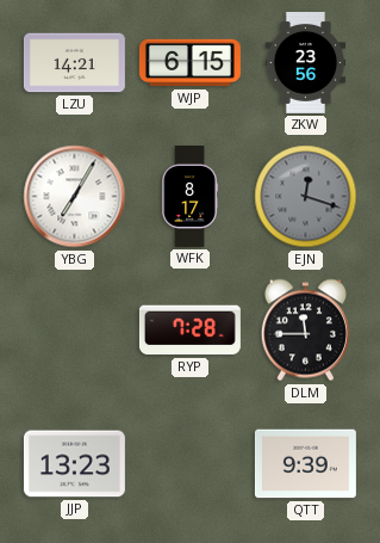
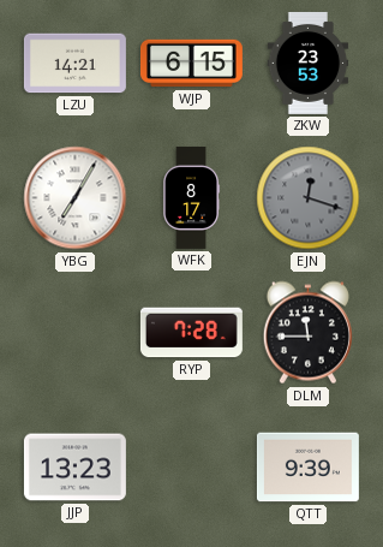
ZKW: 23:56 -> 23:53 (309, 63)
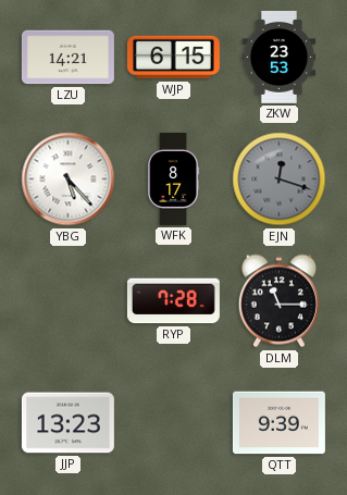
YBG: 7:05 -> 5:23 (69, 180)
DLM: 11:45 -> 11:15 (278, 301)
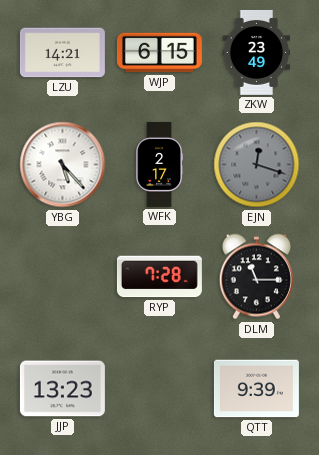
ZKW: 23:53 -> 23:49 (257, 52)
WFK: 8:17 -> 2:17 (160, 164)
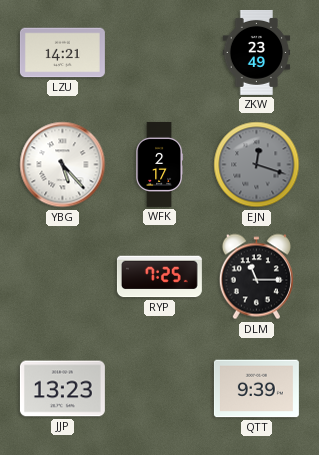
WJP: 6:15 -> none (159, 53)
RYP: 7:28 -> 7:25 (159, 277)
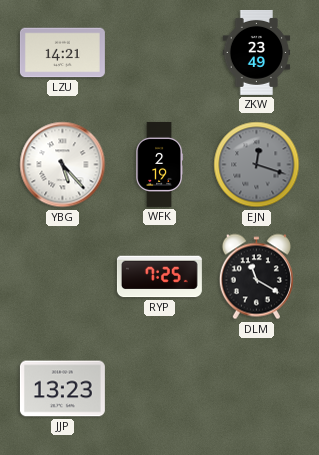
WFK: 2:17 -> 2:19 (160, 164)
DLM: 11:15 -> 11:20 (256, 277)
QTT: 9:39 -> none (256, 389)
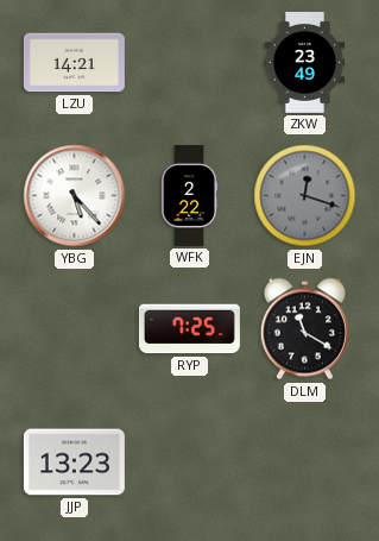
WFK: 2:19 -> 2:22 (190, 195)
